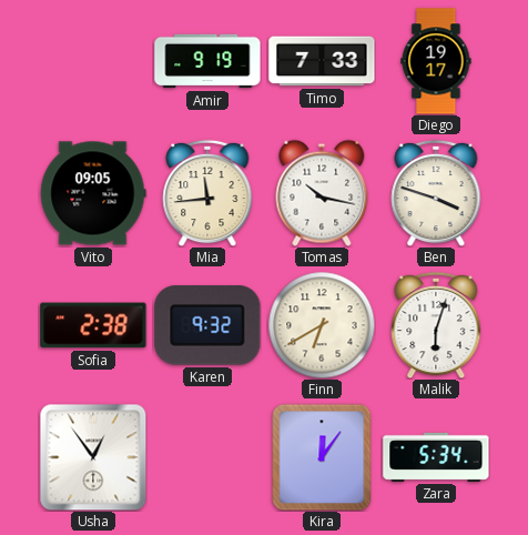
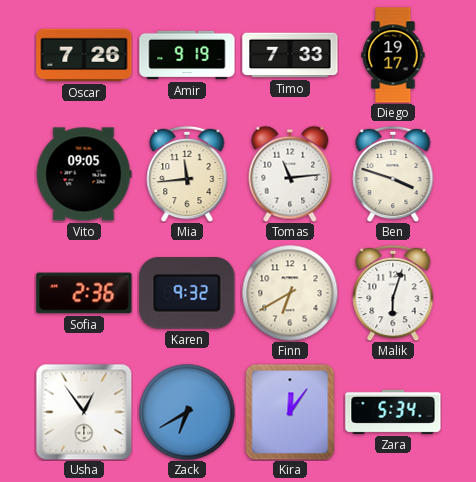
Oscar: none -> 7:26 (84, 55)
Tomas: 10:17 -> 11:14 (290, 174)
Sofia: 2:38 -> 2:36 (84, 293)
Zack: none -> 6:40 (187, 412)
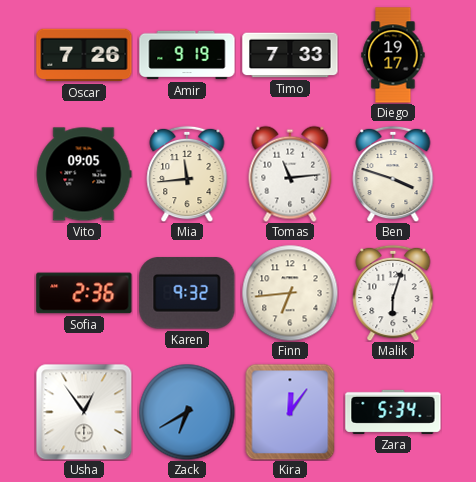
Finn: 6:40 -> 6:44 (290, 293)
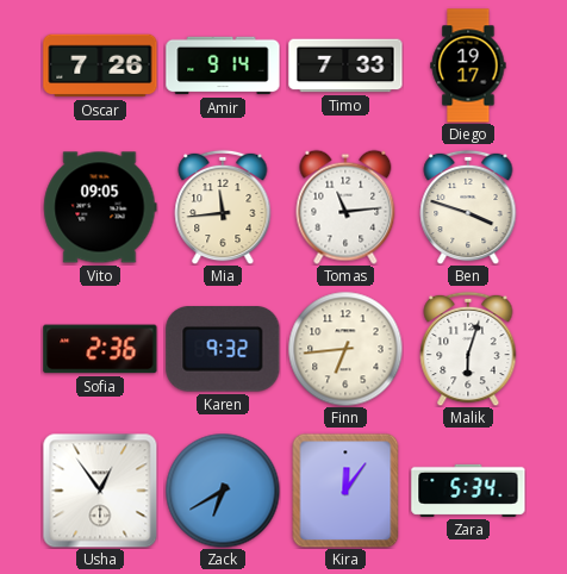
Amir: 9:19 -> 9:14 (223, 65)
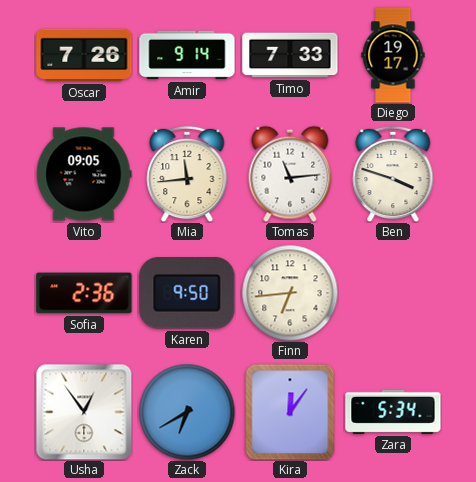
Karen: 9:32 -> 9:50 (187, 293)
Malik: 6:03 -> none (468, 349)
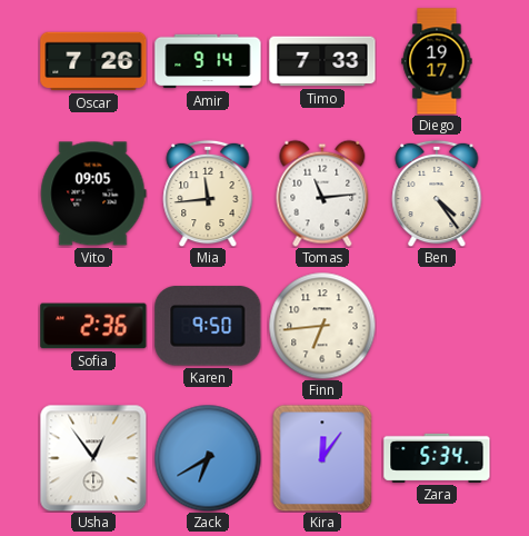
Ben: 3:48 -> 4:24 (437, 193)
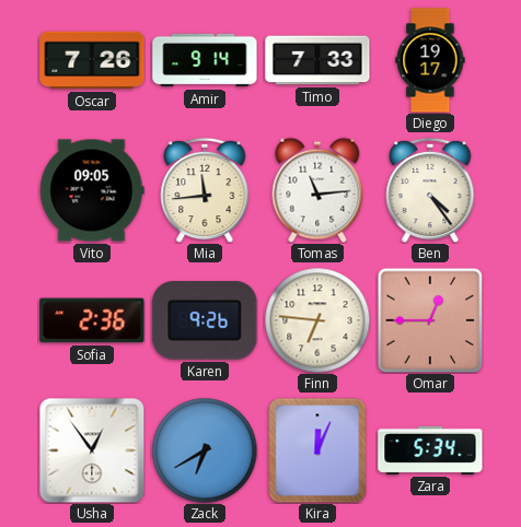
Karen: 9:50 -> 9:26 (205, 320)
Finn: 6:44 -> 6:46 (317, 320)
Omar: none -> 12:45 (430, 320)
Kira: 12:06 -> 12:04 (317, 450)
